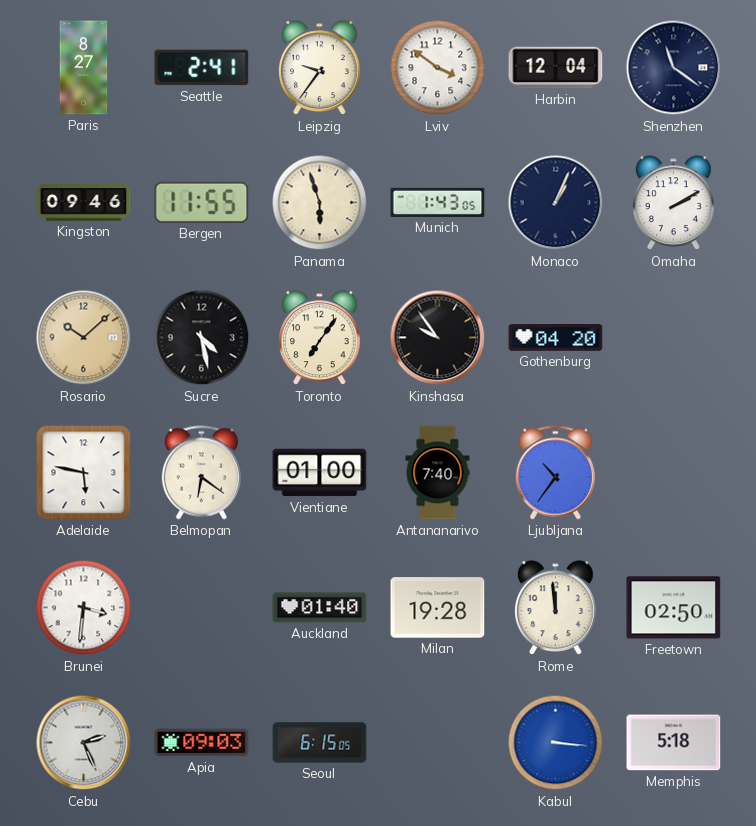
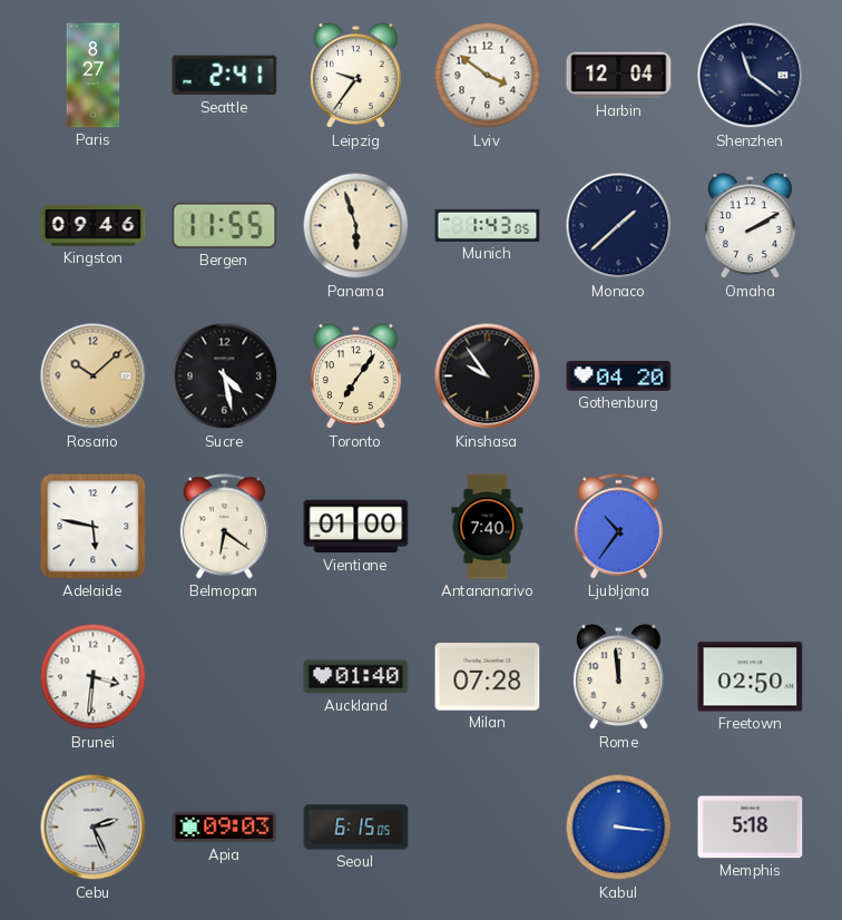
Monaco: 1:04 -> 1:38 (619, 226)
Milan: 19:28 -> 07:28 (488, 677)
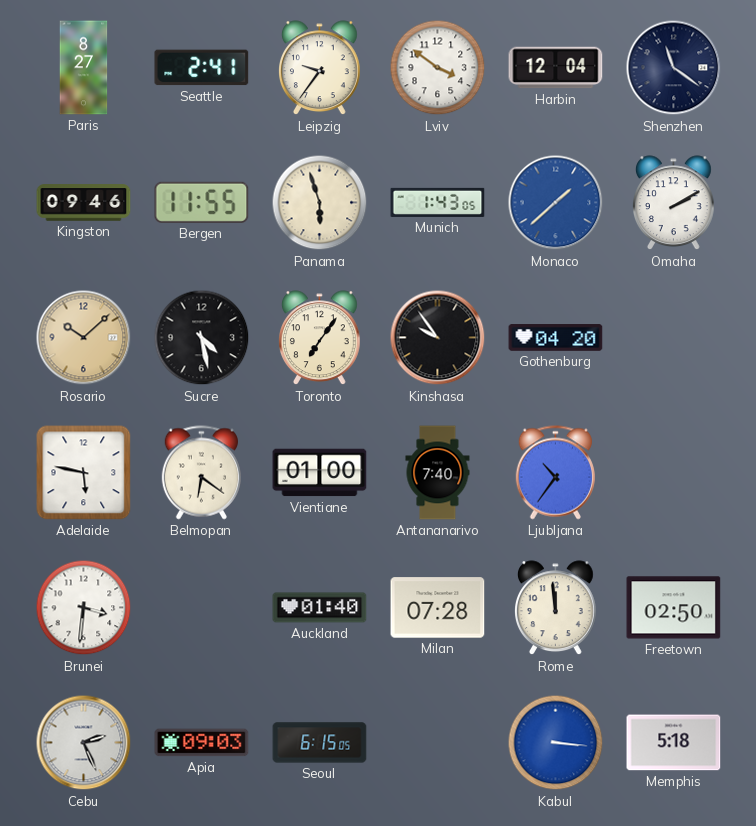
Monaco dial: navy -> blue (556, 203)
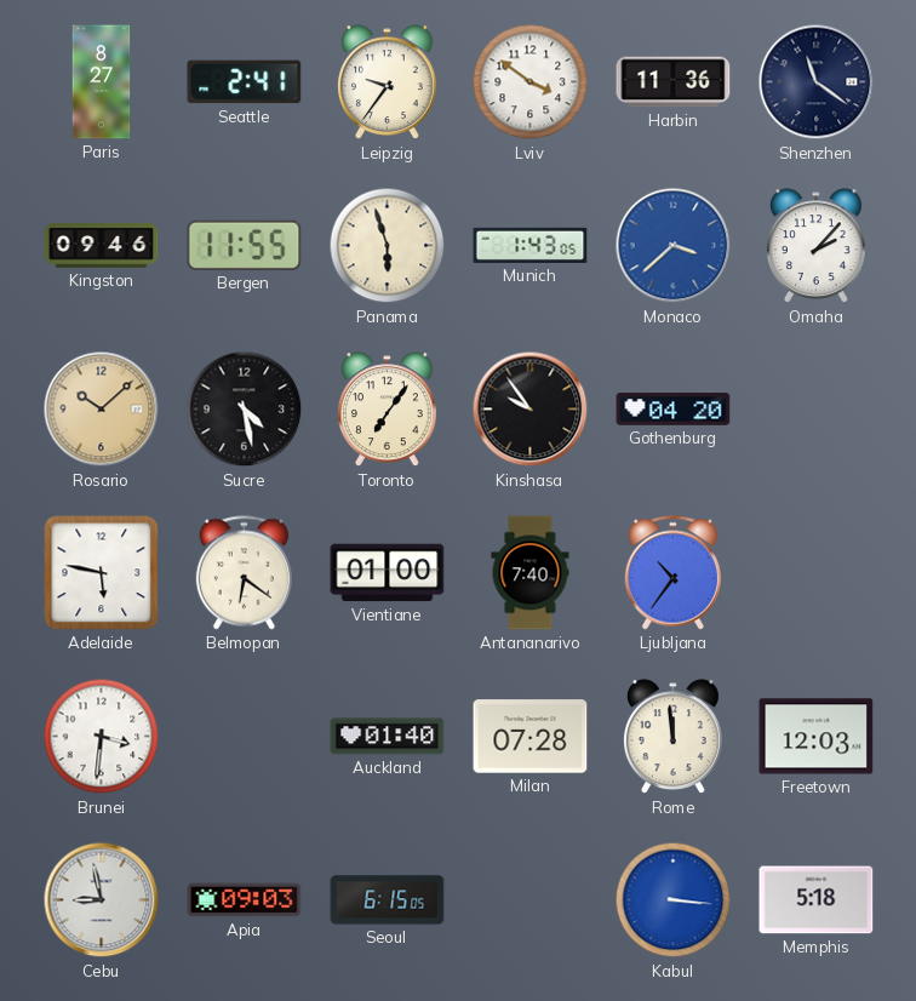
Harbin: 12:04 -> 11:36 (674, 82)
Monaco: 1:38 -> 3:38 (674, 246)
Omaha: 2:10 -> 2:07 (817, 246)
Freetown: 02:50 -> 12:03 (817, 737)
Cebu: 2:26 -> 8:58 (102, 900)
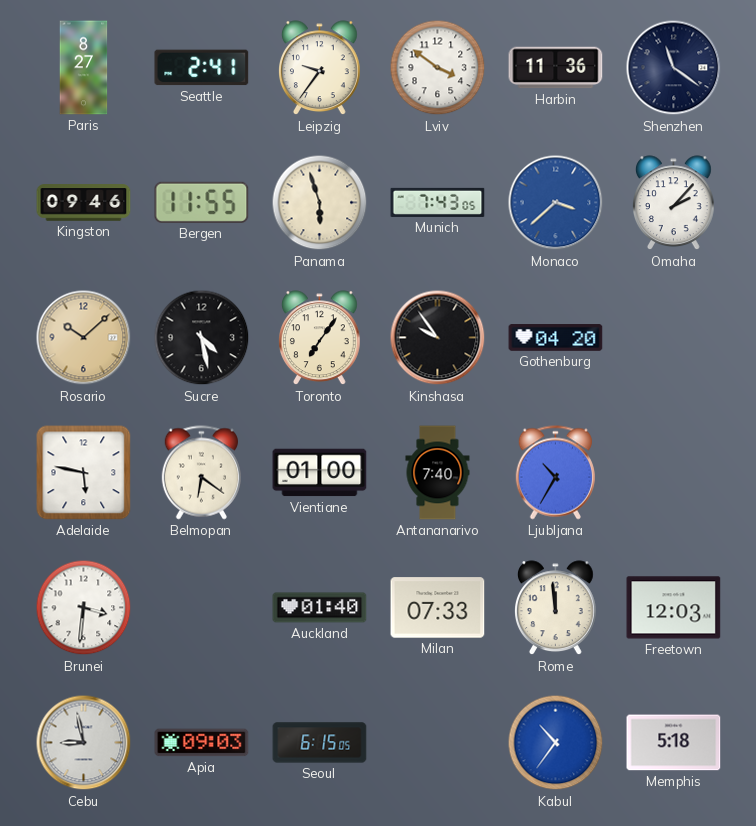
Munich: 1:43 -> 7:43 (438, 202)
Ljubljana: 10:36 -> 10:35 (555, 473)
Milan: 07:28 -> 07:33 (438, 608)
Kabul: 3:16 -> 10:36 (556, 743)
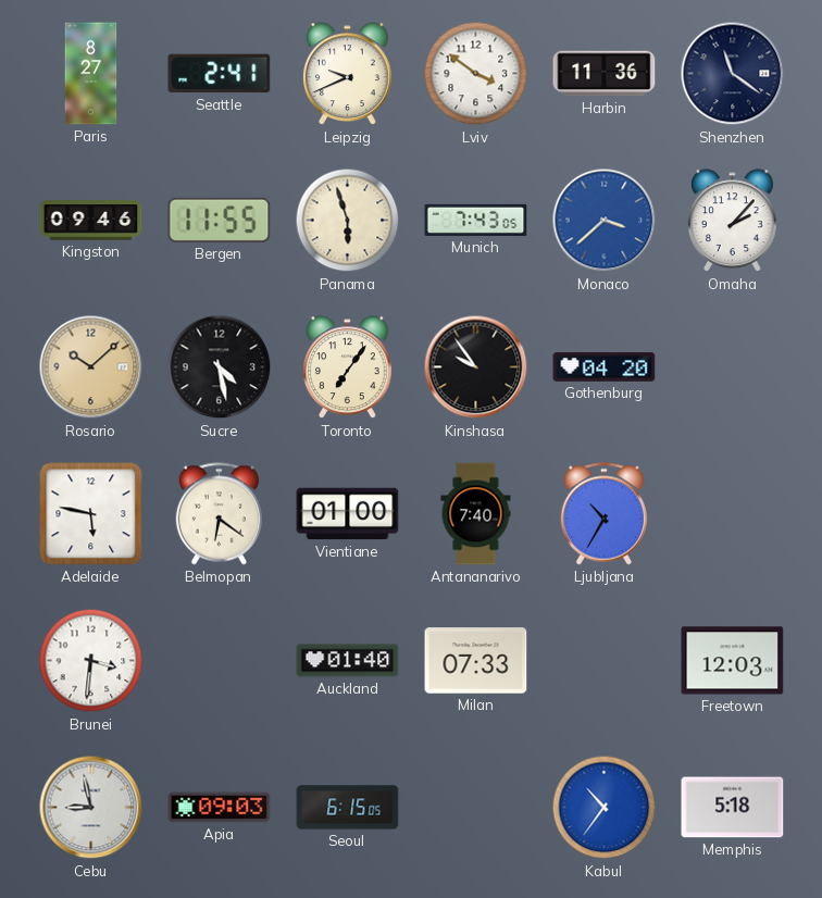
Leipzig: 9:36 -> 9:41 (348, 74)
Rome: 11:59 -> none (556, 608)
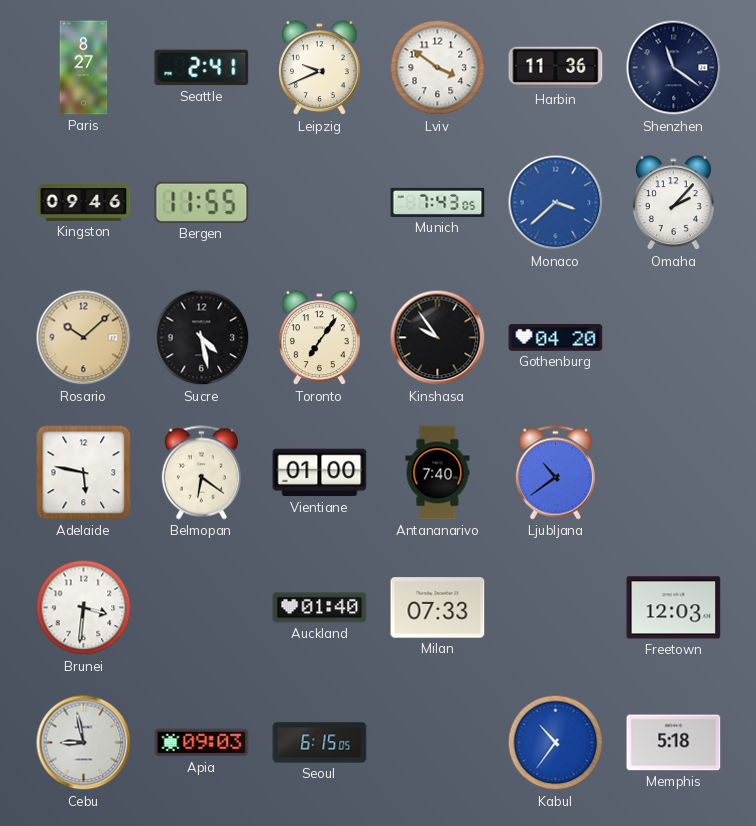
Panama: 5:57 -> none (348, 221)
Ljubljana: 10:35 -> 10:39 (555, 473)
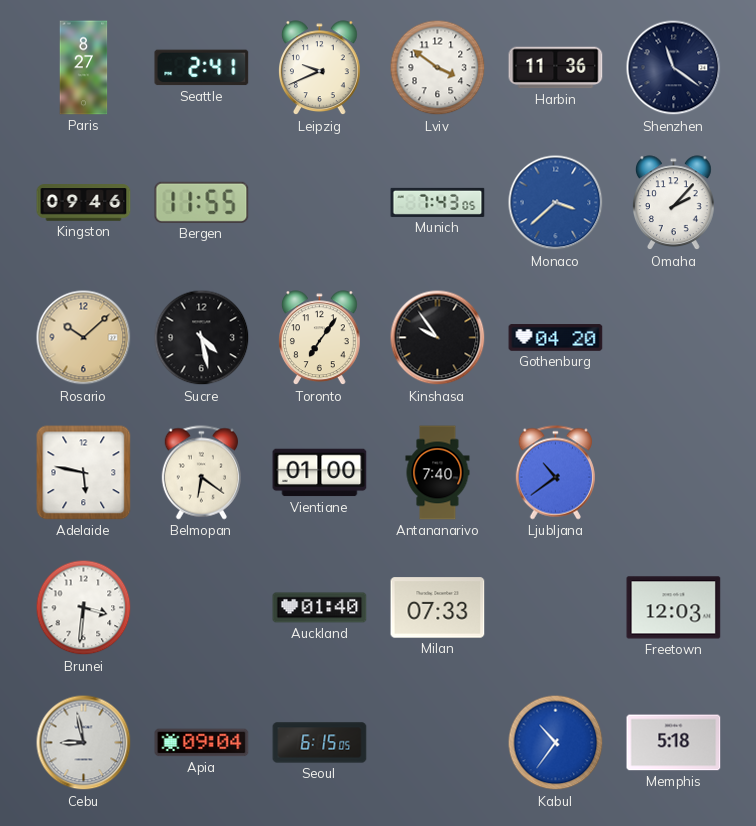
Apia: 09:03 -> 09:04 (202, 743)
